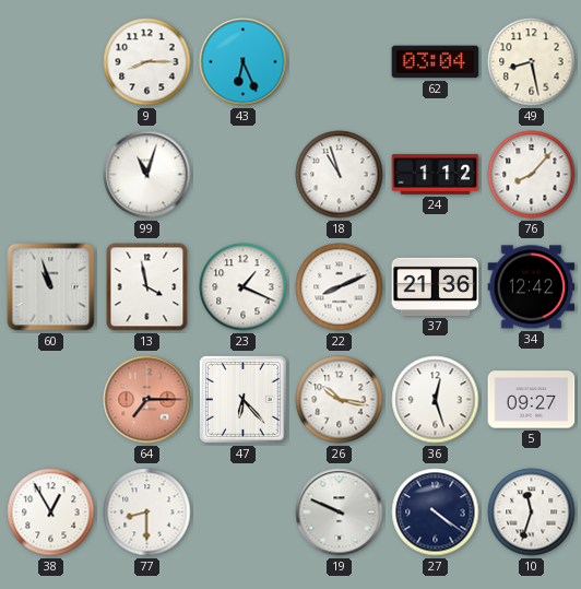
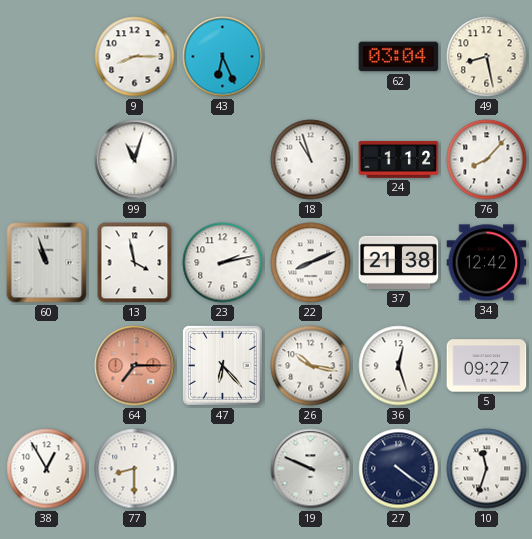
23: 1:19 -> 2:13 (223, 263)
37: 21:36 -> 21:38 (399, 262)
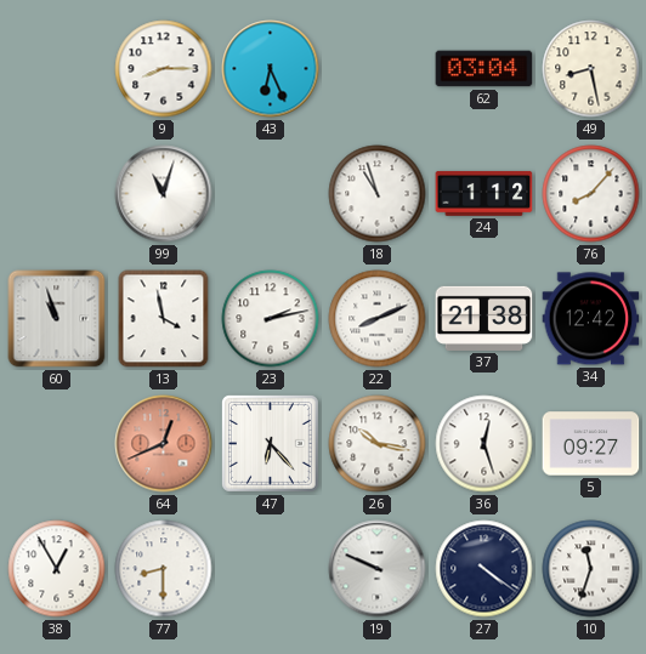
64: 7:15 -> 12:41 (164, 444)
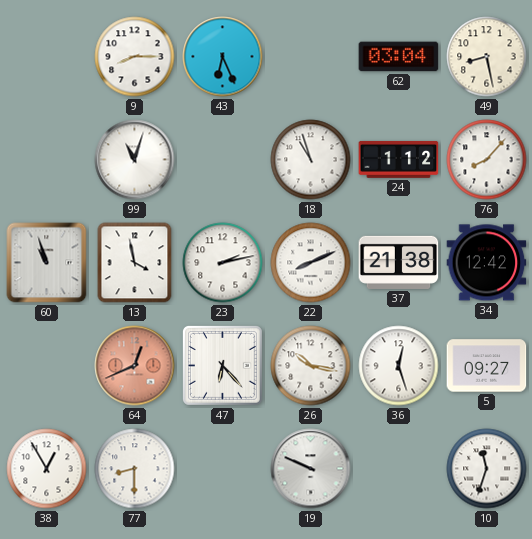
27: 4:21 -> none (484, 569)
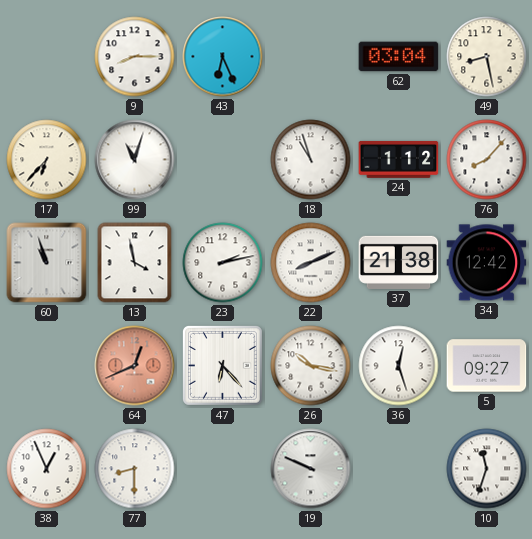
17: none -> 6:37 (47, 160)
38: 12:55 -> 12:56 (47, 469)
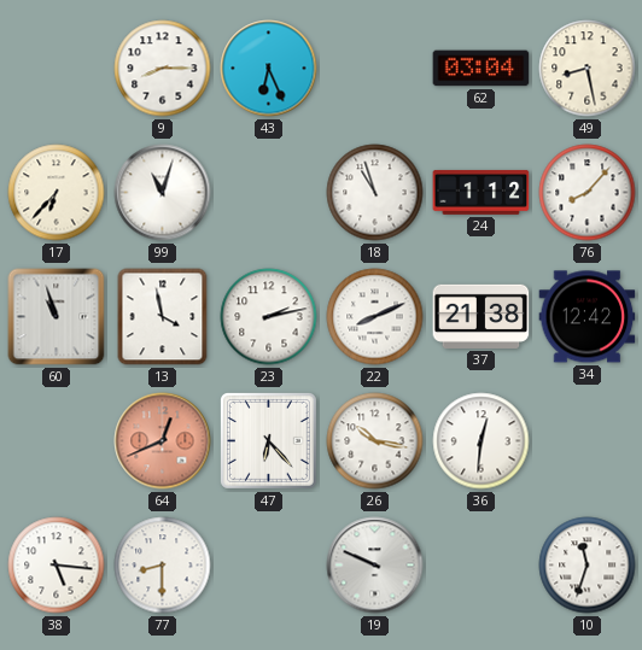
36: 12:27 -> 12:31 (482, 441)
5: 09:27 -> none (487, 366)
38: 12:56 -> 5:16 (57, 566)
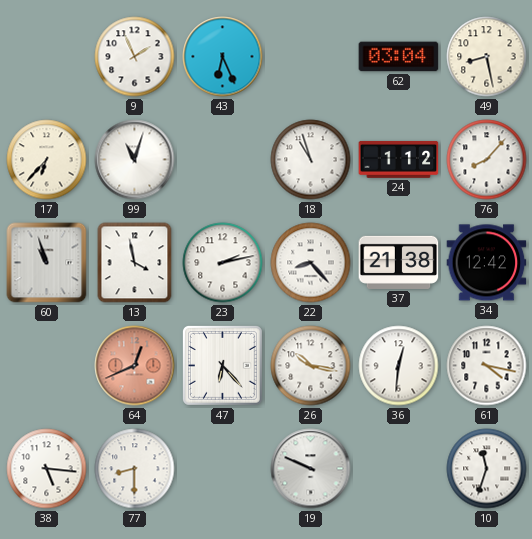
9: 8:15 -> 1:56 (135, 57)
22: 8:11 -> 8:23 (311, 263)
61: none -> 4:17 (487, 366)
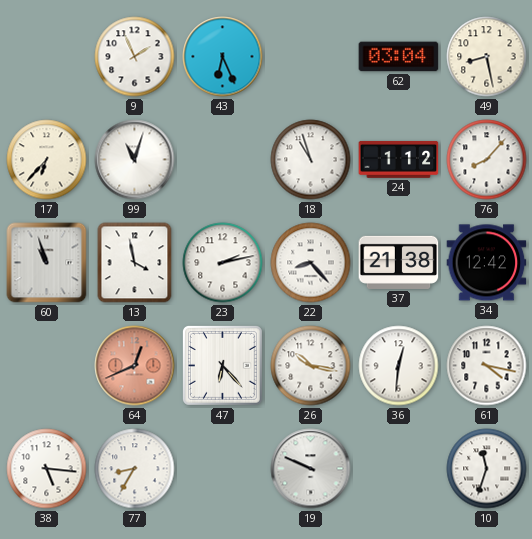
77: 8:30 -> 8:35 (135, 469)
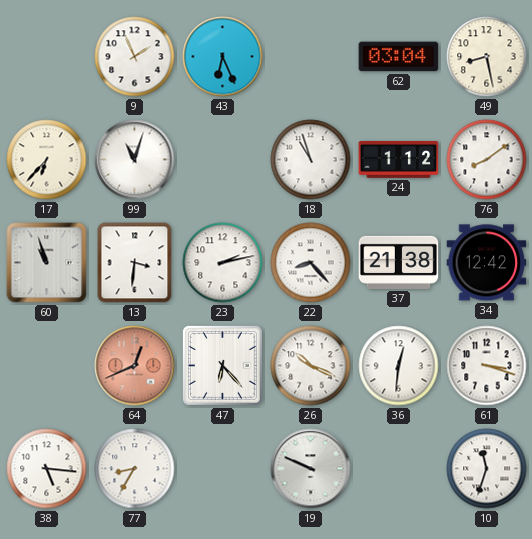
76: 8:07 -> 8:09 (487, 160)
13: 3:58 -> 3:31 (135, 263)
26: 10:17 -> 10:19 (311, 366)
61: 4:17 -> 3:18 (487, 366)
